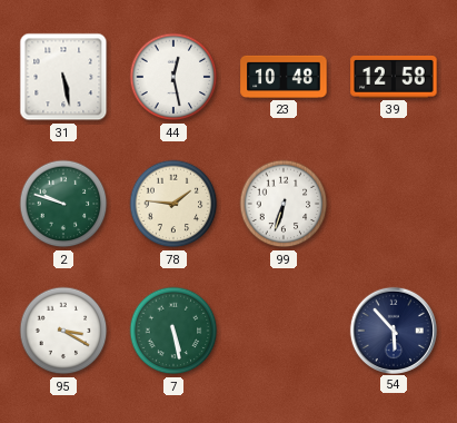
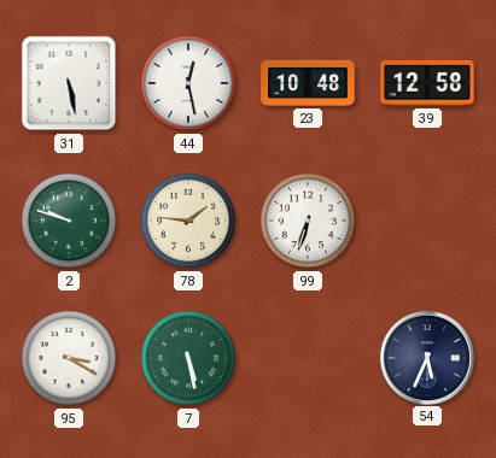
54: 5:53 -> 5:34 (426, 357)
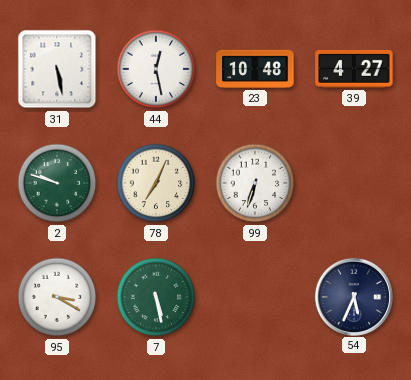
39: 12:58 -> 4:27 (354, 69)
78: 1:46 -> 7:04 (156, 183)
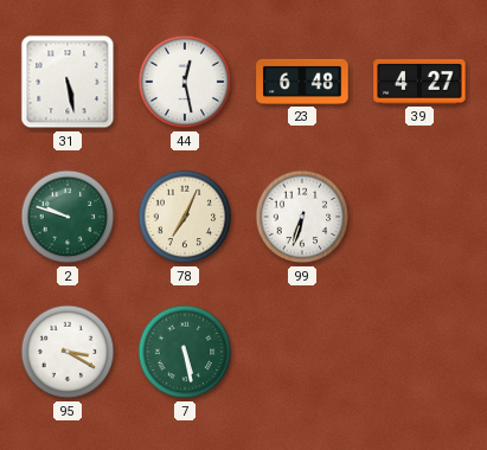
23: 10:48 -> 6:48 (302, 82)
54: 5:34 -> none (353, 296)
